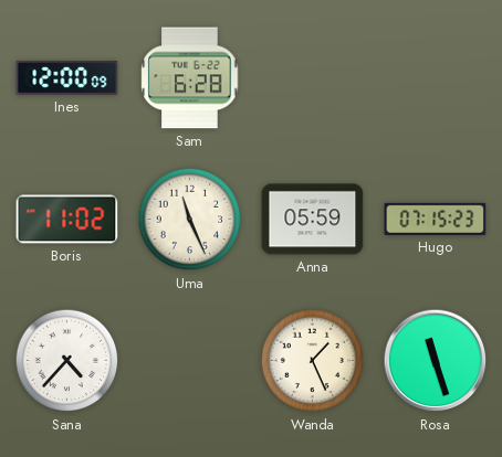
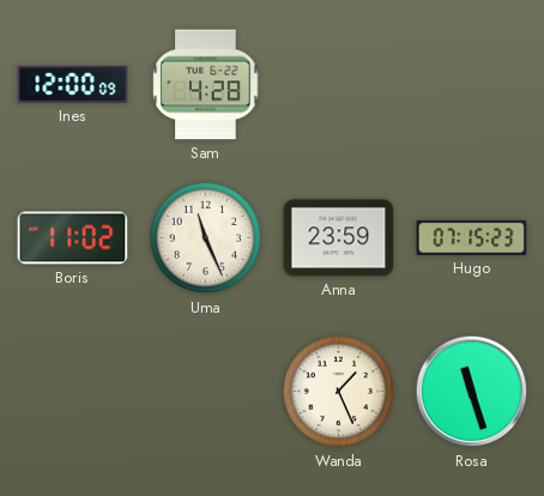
Sam: 6:28 -> 4:28 (206, 85)
Anna: 05:59 -> 23:59 (339, 238)
Sana: 4:37 -> none (67, 361)
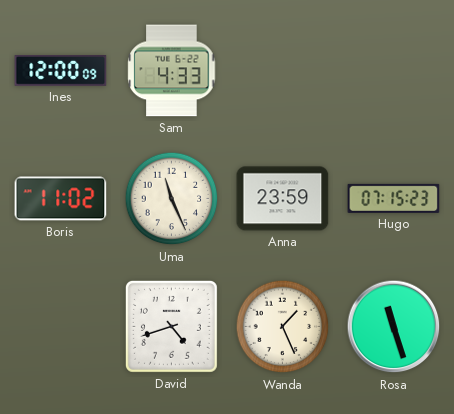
Sam: 4:28 -> 4:33 (172, 71)
David: none -> 4:42 (171, 326)
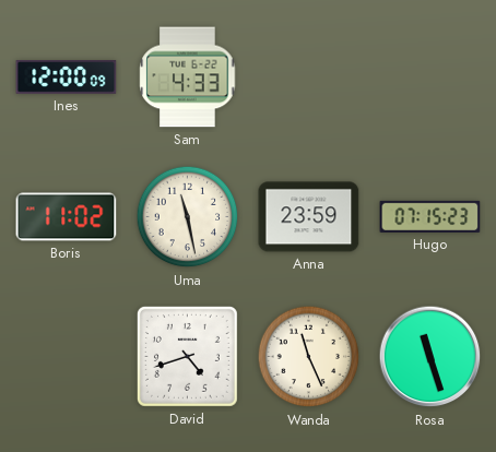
Uma: 11:26 -> 11:28 (188, 217)
Wanda: 1:26 -> 11:26 (309, 357)
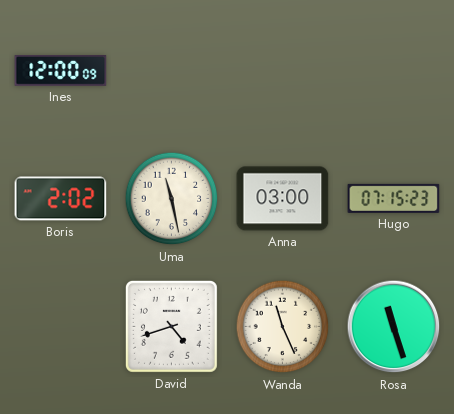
Sam: 4:33 -> none (188, 78)
Boris: 11:02 -> 2:02 (61, 199)
Anna: 23:59 -> 03:00 (283, 199)
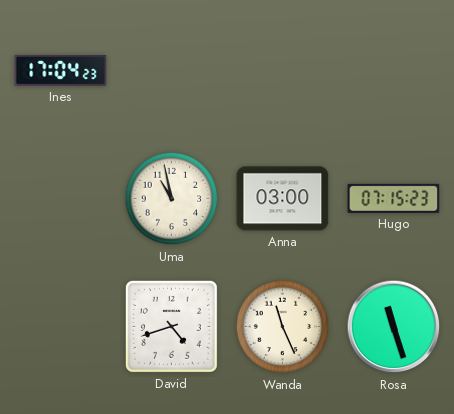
Ines: 12:00 -> 17:04 (61, 71)
Boris: 2:02 -> none (61, 199)
Uma: 11:28 -> 10:58 (172, 199)
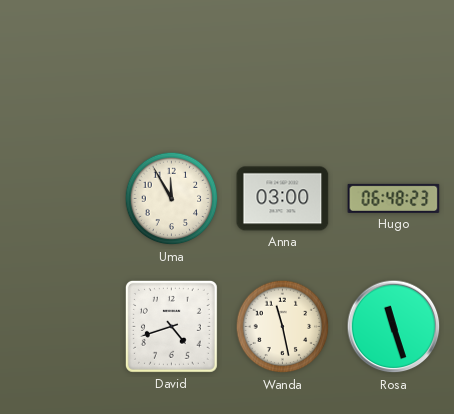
Ines: 17:04 -> none (61, 71)
Uma: 10:58 -> 11:55 (172, 199)
Hugo: 07:15 -> 06:48 (394, 198)
Wanda: 11:26 -> 11:28 (283, 327)
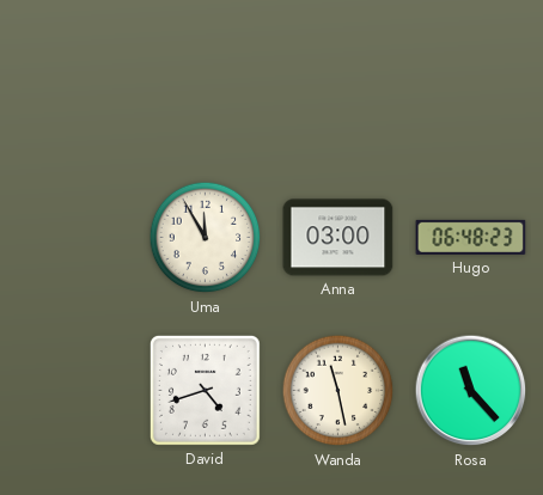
Rosa: 11:27 -> 11:23 (471, 391)
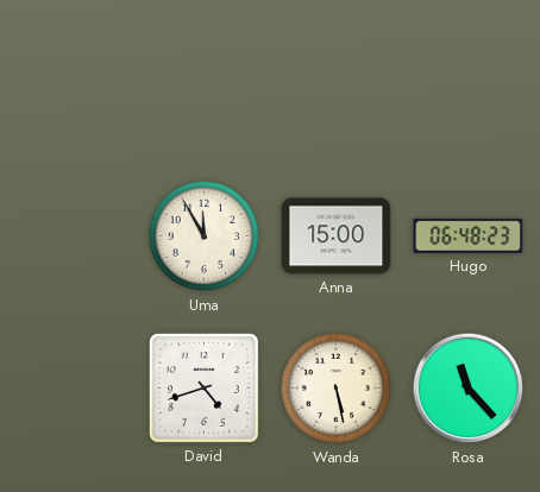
Anna: 03:00 -> 15:00 (337, 236)
Wanda: 11:28 -> 5:28 (337, 389)
